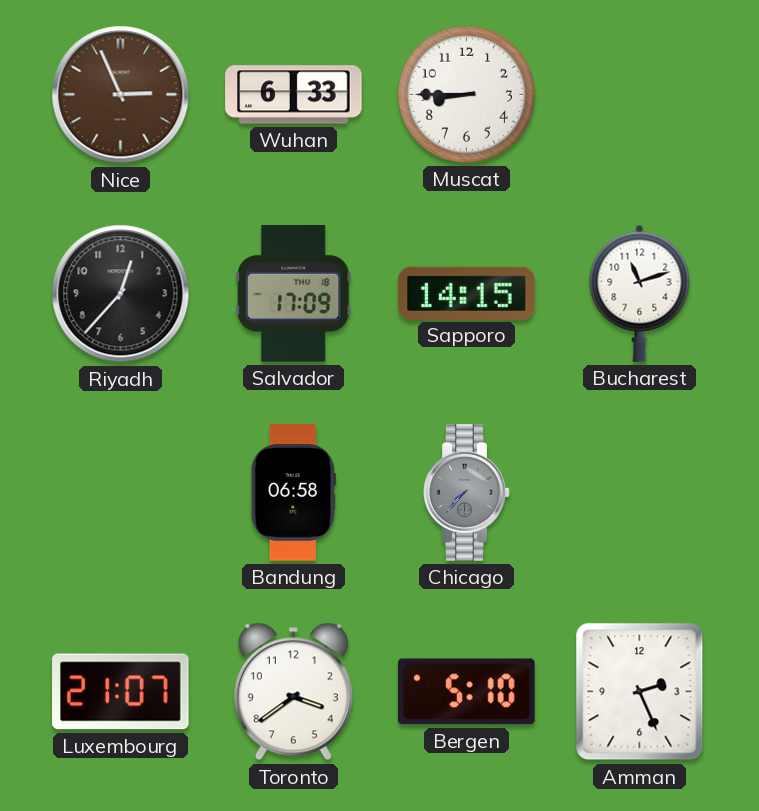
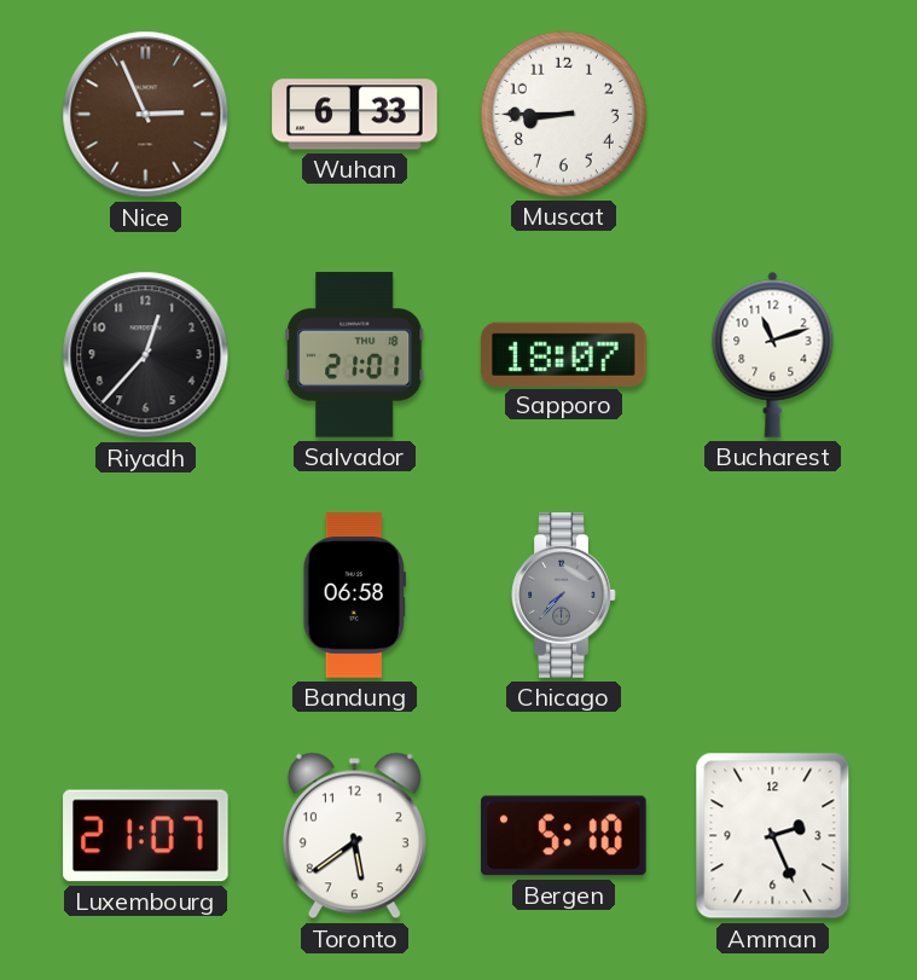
Salvador: 17:09 -> 21:01 (355, 355)
Sapporo: 14:15 -> 18:07 (564, 354)
Toronto: 3:39 -> 5:39 (354, 836)
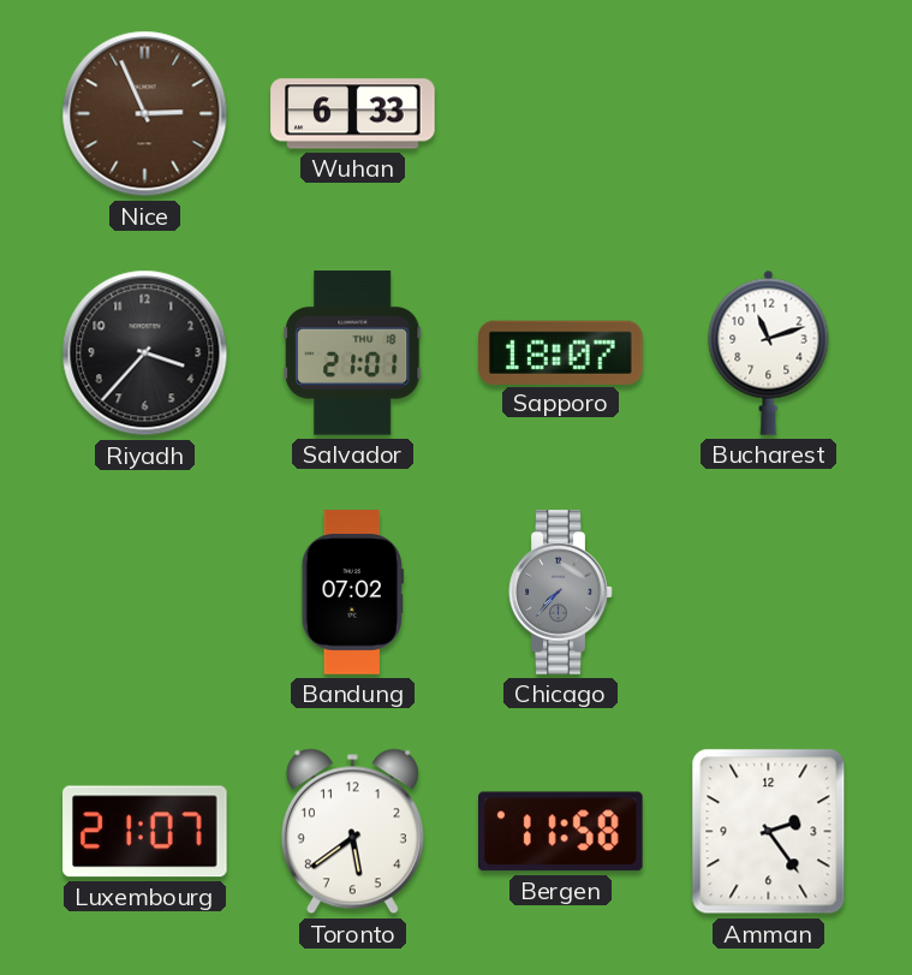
Muscat: 8:45 -> none (563, 114)
Riyadh: 12:37 -> 3:37 (145, 353)
Bandung: 06:58 -> 07:02 (352, 593)
Bergen: 5:10 -> 11:58 (561, 832)
Amman: 2:26 -> 2:24 (769, 832)
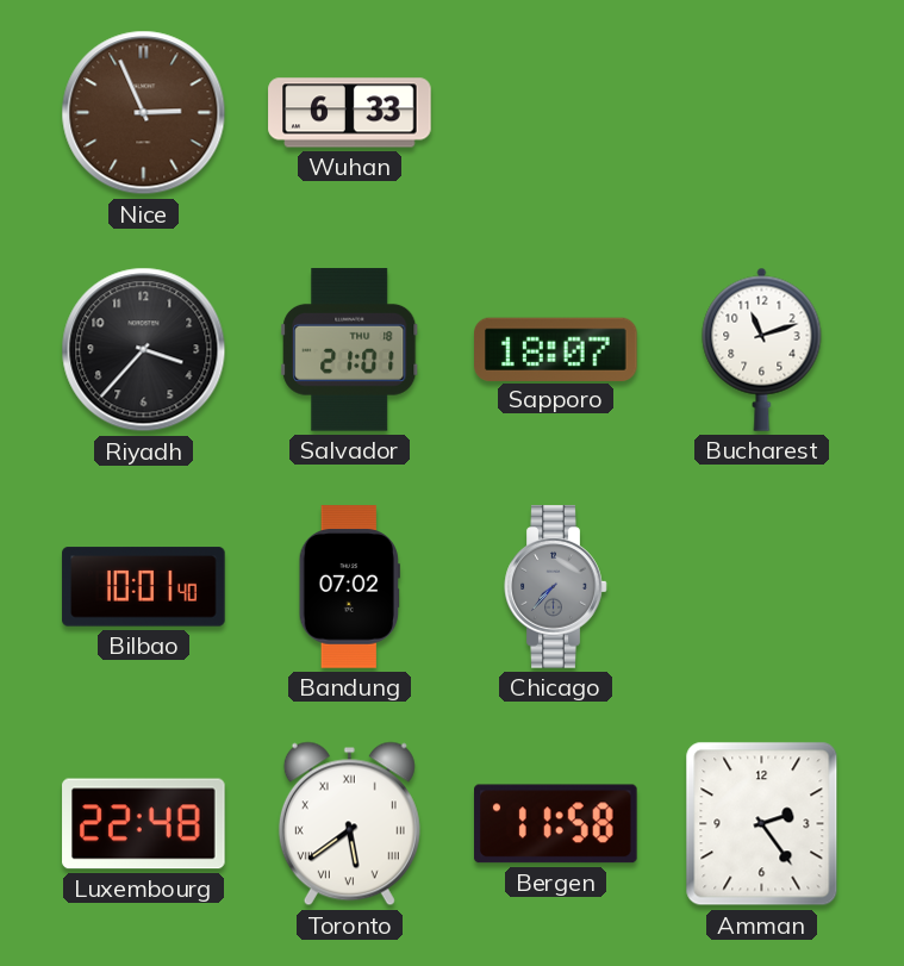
Bilbao: none -> 10:01 (144, 587)
Luxembourg: 21:07 -> 22:48 (144, 824)
Toronto numerals: Arabic -> Roman (349, 824)
